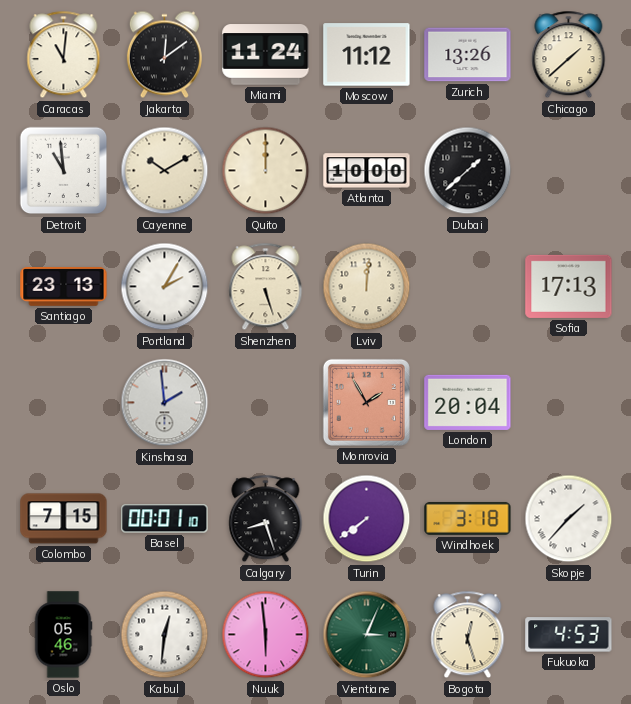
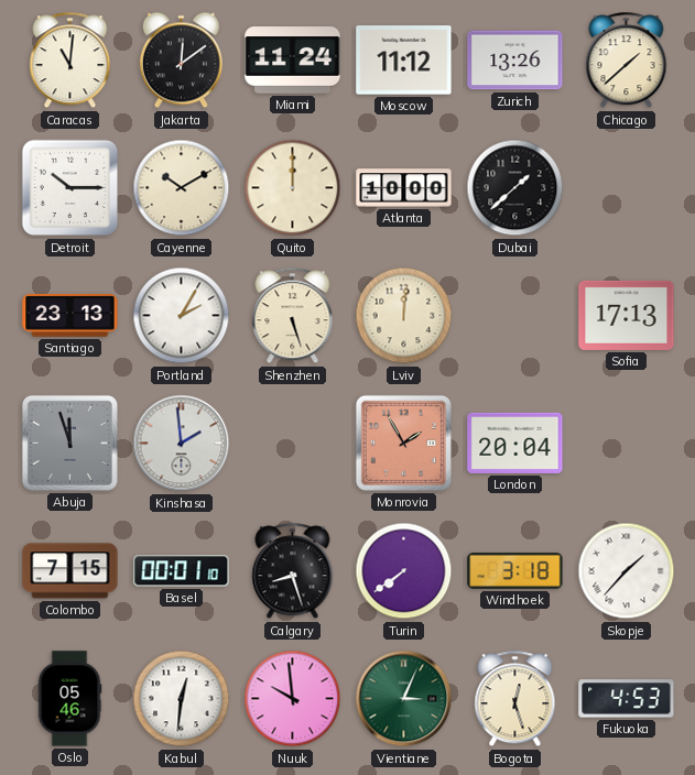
Detroit: 10:59 -> 10:15 (70, 188)
Abuja: none -> 11:57 (69, 443)
Nuuk: 5:59 -> 9:59 (293, 699)
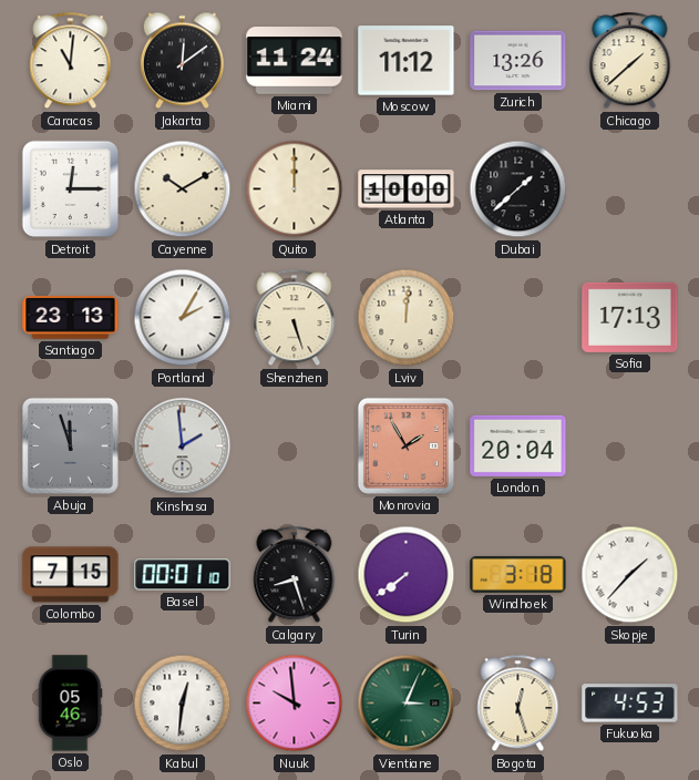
Detroit: 10:15 -> 12:15 (71, 189)
